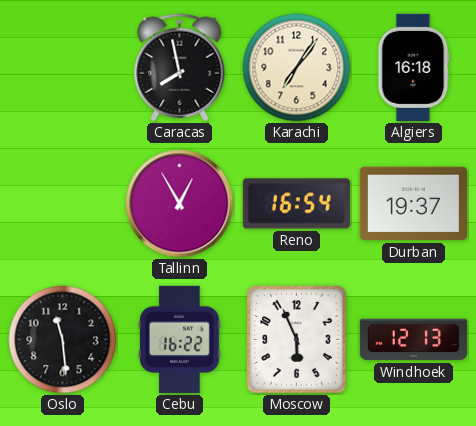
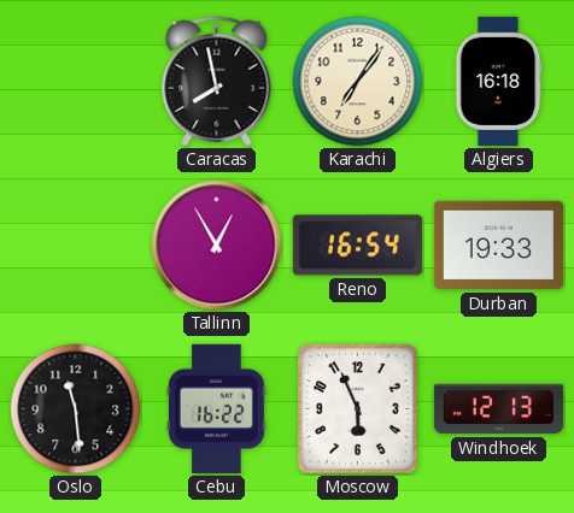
Durban: 19:37 -> 19:33 (498, 246)
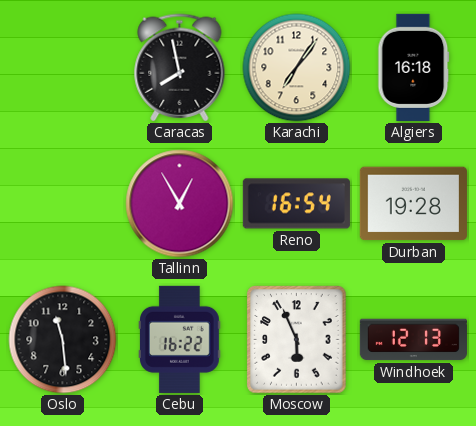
Durban: 19:33 -> 19:28 (413, 204)
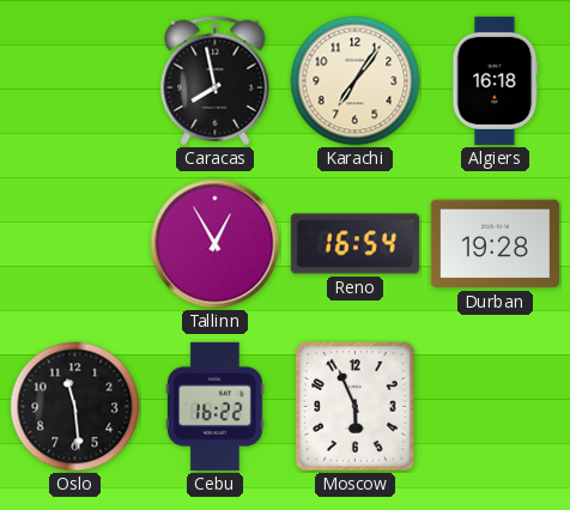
Windhoek: 12:13 -> none (413, 340)
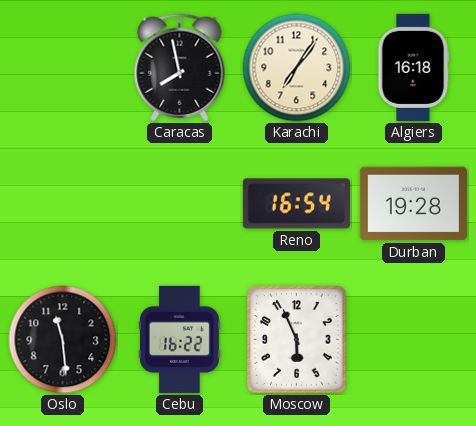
Tallinn: 12:55 -> none (216, 244)
